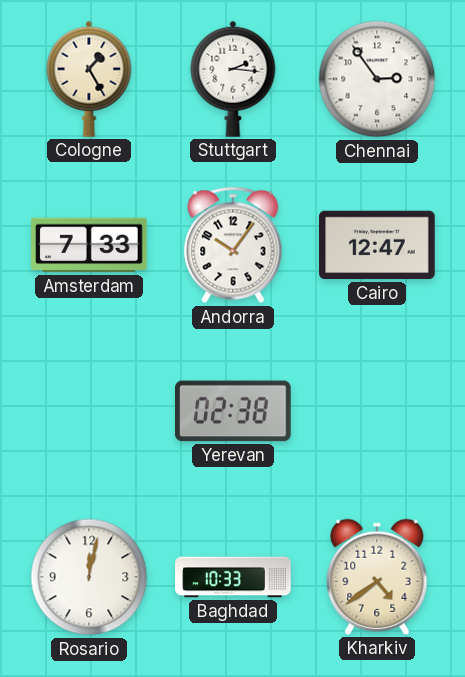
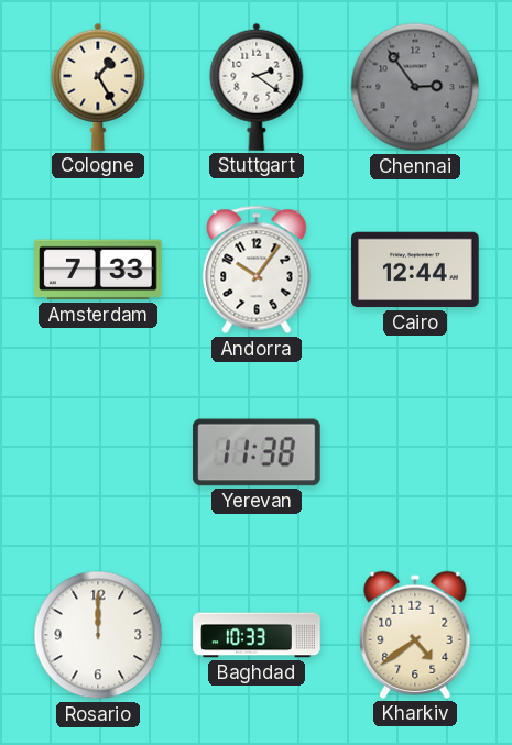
Stuttgart: 2:16 -> 2:21 (257, 87)
Chennai dial: white -> grey (415, 87)
Cairo: 12:47 -> 12:44 (415, 270)
Yerevan: 02:38 -> 11:38 (257, 452)
Rosario: 12:02 -> 12:00 (98, 635)
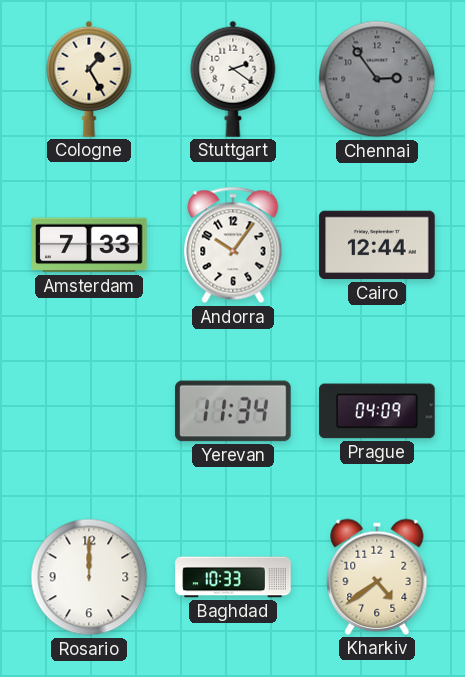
Yerevan: 11:38 -> 11:34 (233, 411)
Prague: none -> 04:09 (377, 411)
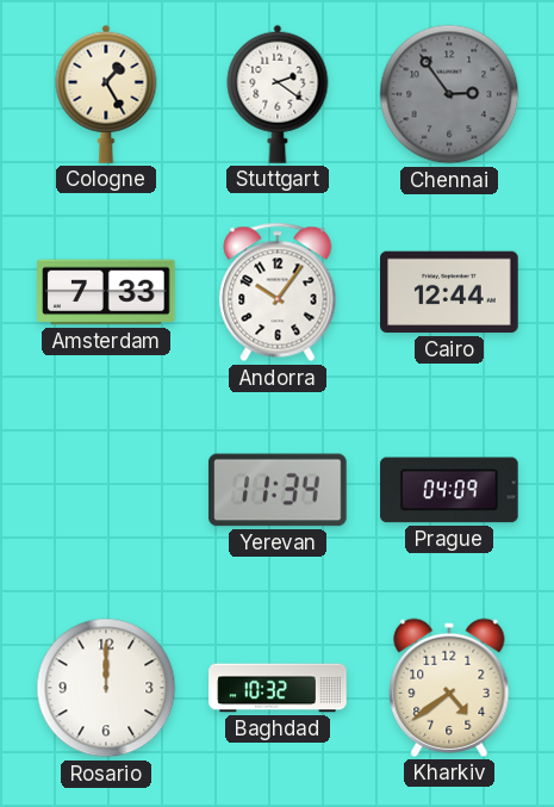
Baghdad: 10:33 -> 10:32 (278, 688)
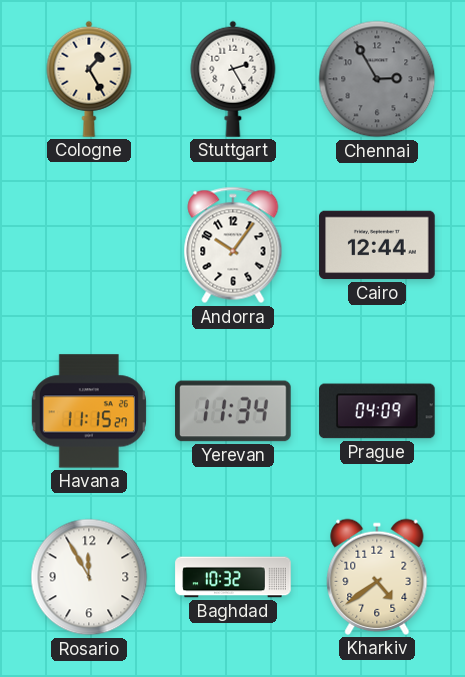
Stuttgart: 2:21 -> 2:25 (233, 79)
Chennai: 2:54 -> 2:55 (377, 79)
Amsterdam: 7:33 -> none (106, 292)
Havana: none -> 11:15 (89, 411)
Rosario: 12:00 -> 11:55 (89, 577)
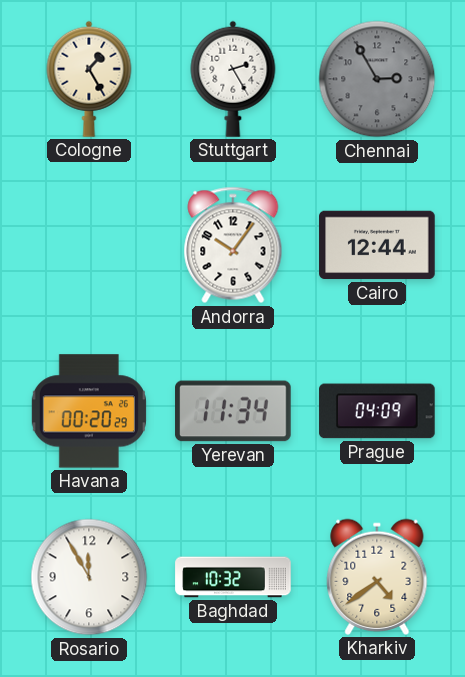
Havana: 11:15 -> 00:20 (89, 411)
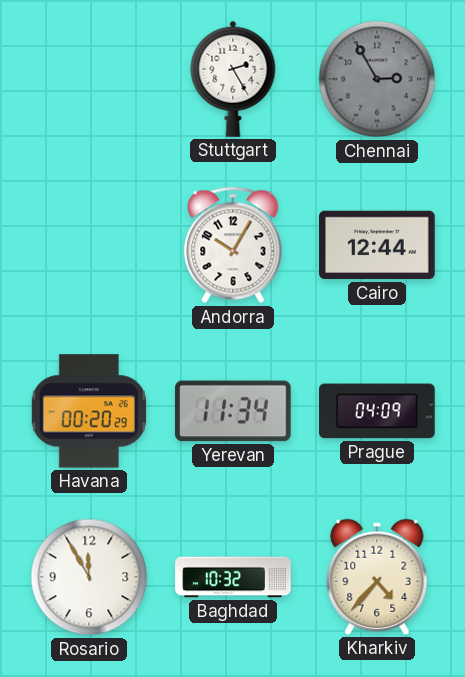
Cologne: 1:25 -> none (89, 79)
Andorra: 10:06 -> 10:05 (233, 245)
Kharkiv: 4:39 -> 4:37 (377, 577)
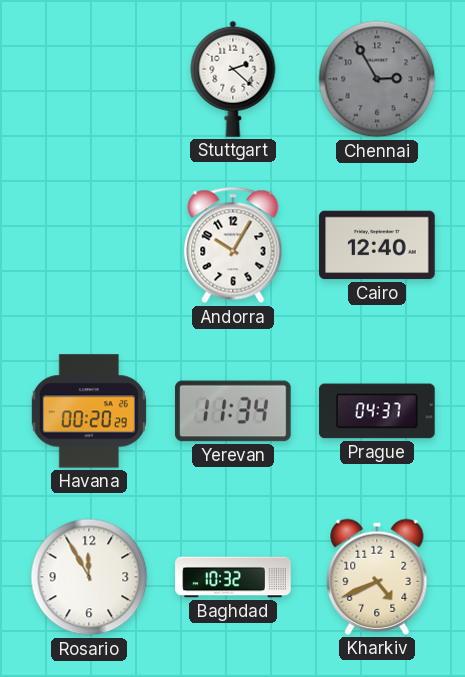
Stuttgart: 2:25 -> 2:22 (233, 79)
Cairo: 12:44 -> 12:40 (377, 245)
Prague: 04:09 -> 04:37 (377, 411)
Kharkiv: 4:37 -> 4:41 (377, 577)
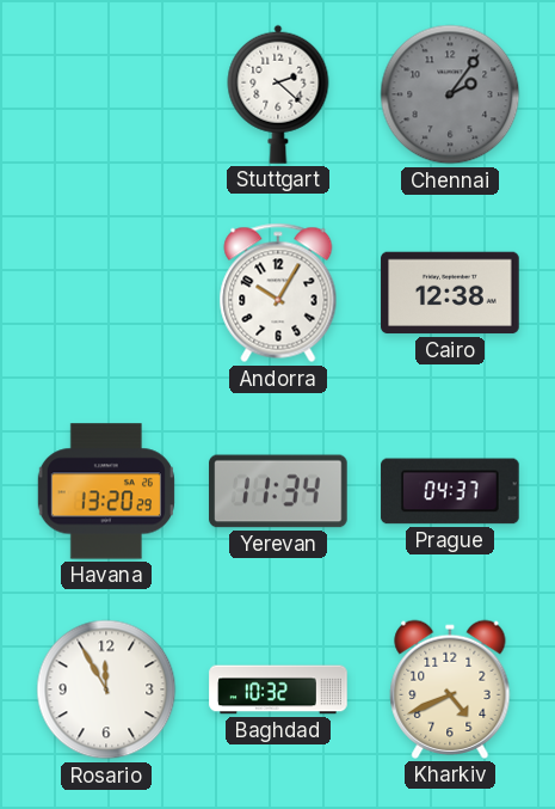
Chennai: 2:55 -> 2:06 (450, 94)
Cairo: 12:40 -> 12:38 (450, 293)
Havana: 00:20 -> 13:20 (106, 491)
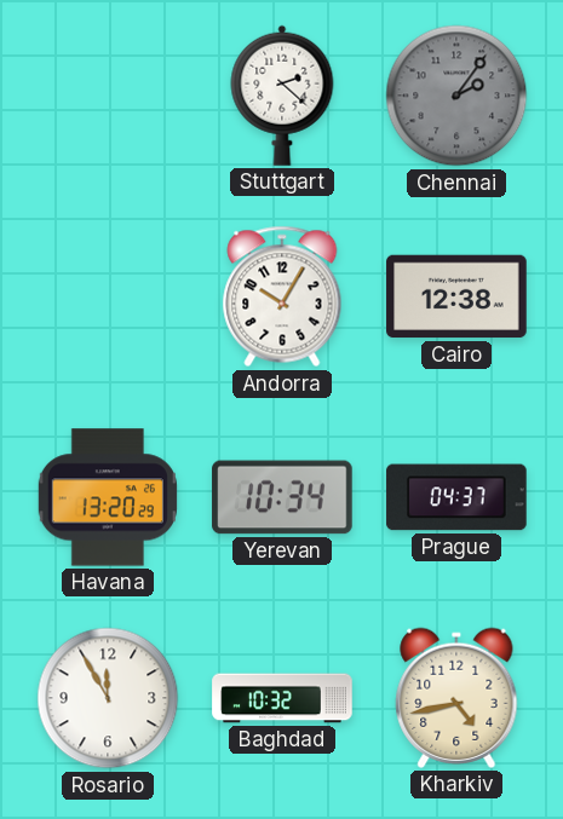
Yerevan: 11:34 -> 10:34 (282, 497)
Kharkiv: 4:41 -> 4:43 (456, 698)
